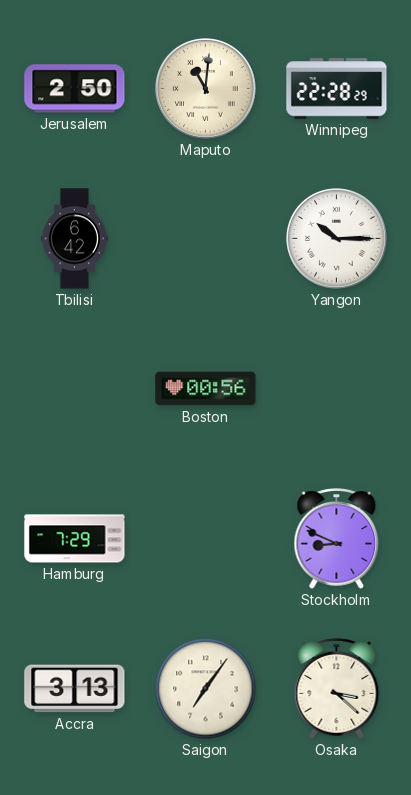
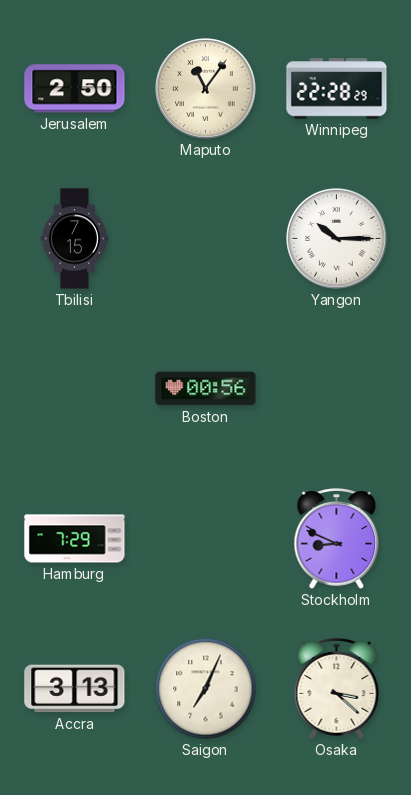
Maputo: 11:01 -> 11:06 (206, 89)
Tbilisi: 6:42 -> 7:15 (74, 239)
Saigon: 7:06 -> 7:04 (206, 689)
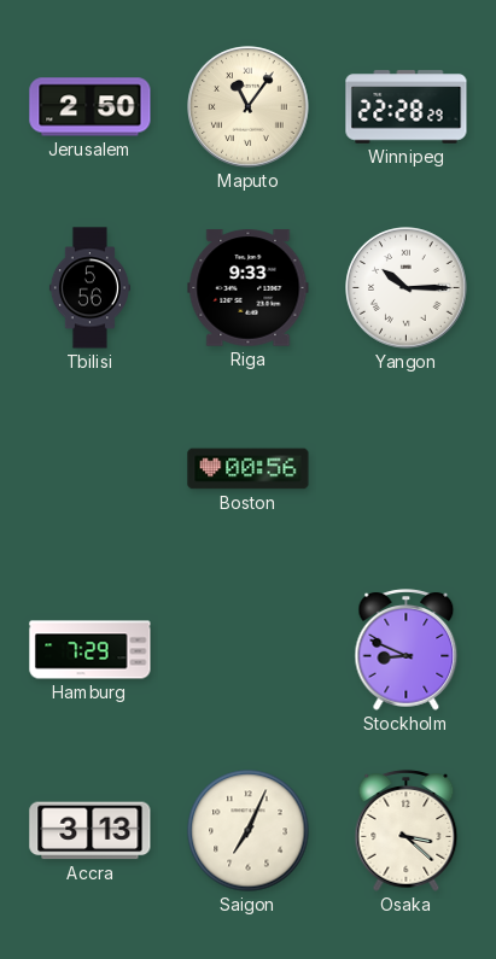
Tbilisi: 7:15 -> 5:56 (89, 288)
Riga: none -> 9:33 (249, 288)
